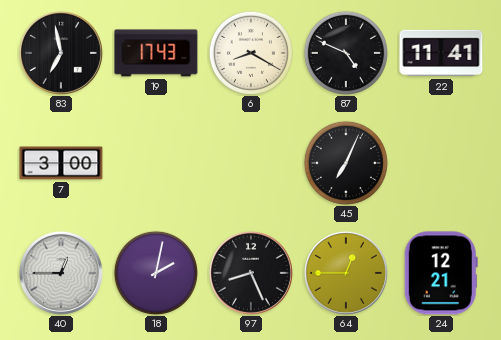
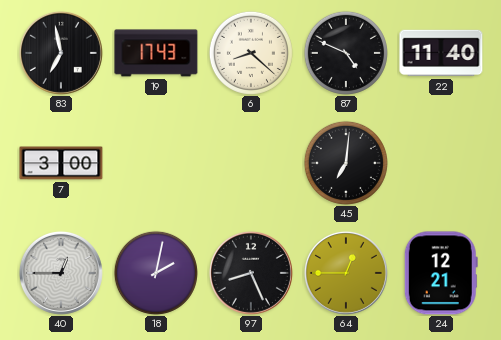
6: 8:20 -> 8:22 (251, 53)
22: 11:41 -> 11:40 (441, 53)
45: 7:04 -> 7:01 (346, 163)
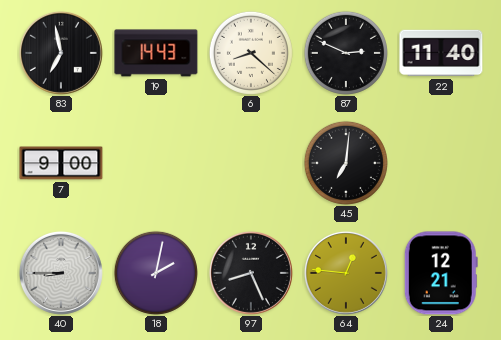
19: 17:43 -> 14:43 (156, 53)
87: 4:49 -> 2:49 (346, 53)
7: 3:00 -> 9:00 (61, 163)
40: 12:45 -> 8:45 (61, 273)
64: 12:45 -> 12:46 (346, 273)
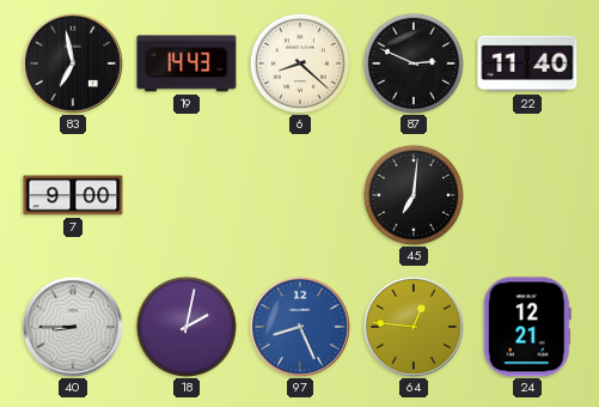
97 dial: black -> blue (300, 327)
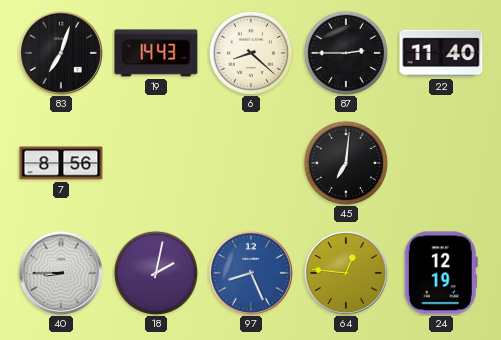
83: 6:58 -> 7:03 (61, 53)
87: 2:49 -> 2:45 (346, 53)
7: 9:00 -> 8:56 (61, 163)
24: 12:21 -> 12:19 (441, 273)
